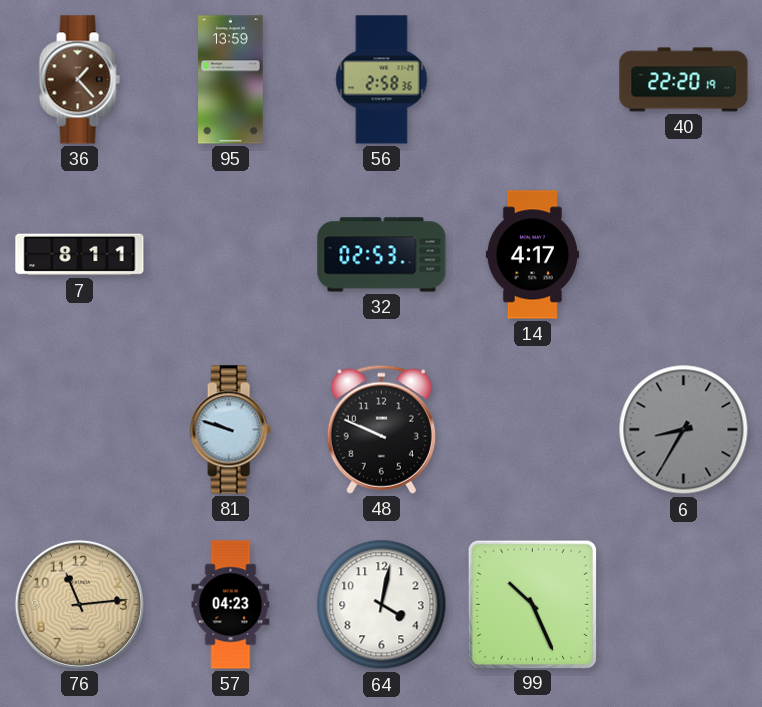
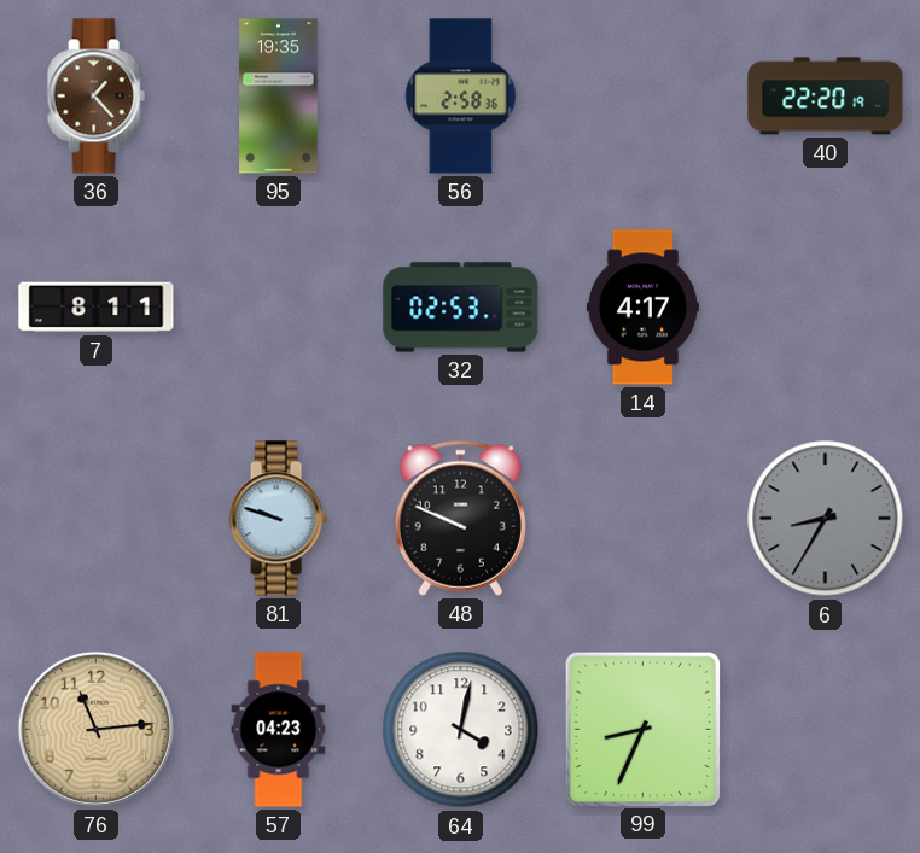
95: 13:59 -> 19:35 (279, 97)
99: 10:26 -> 8:34 (642, 729)
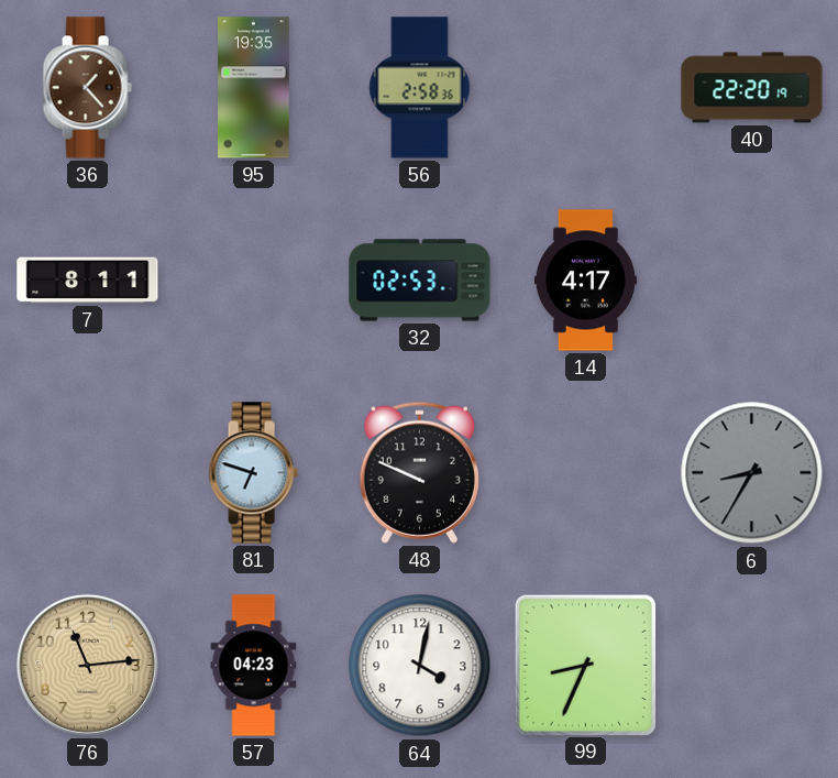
81: 9:48 -> 6:48 (253, 473)
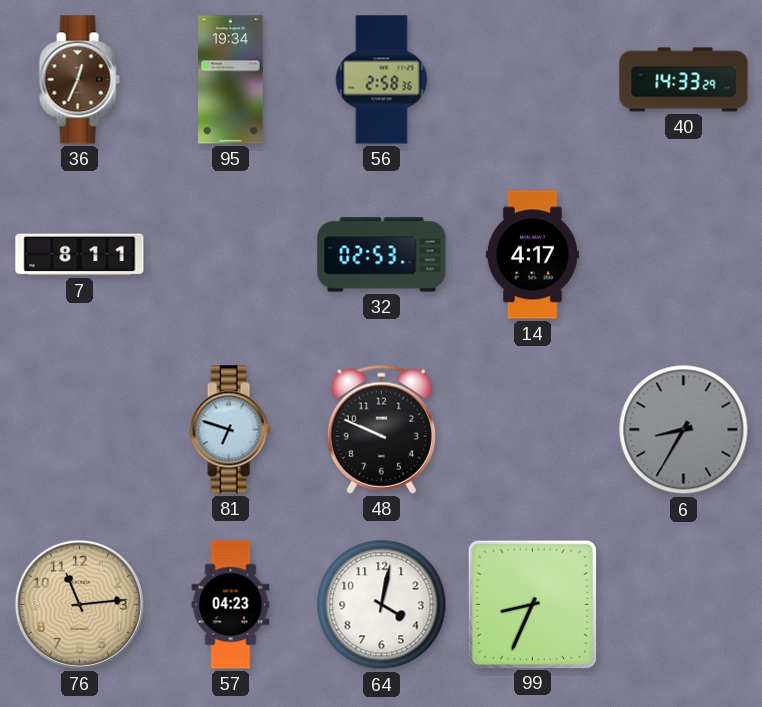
36: 1:23 -> 12:34 (79, 80)
95: 19:35 -> 19:34 (231, 80)
40: 22:20 -> 14:33 (684, 80)
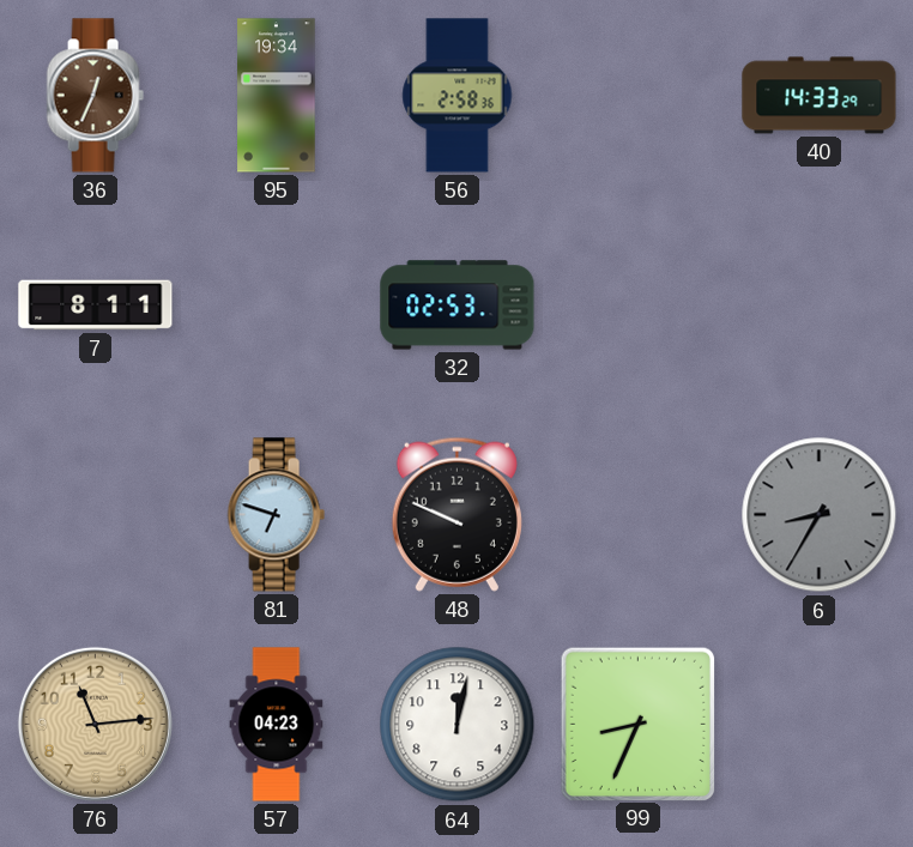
14: 4:17 -> none (532, 255)
64: 4:02 -> 12:02 (458, 725)
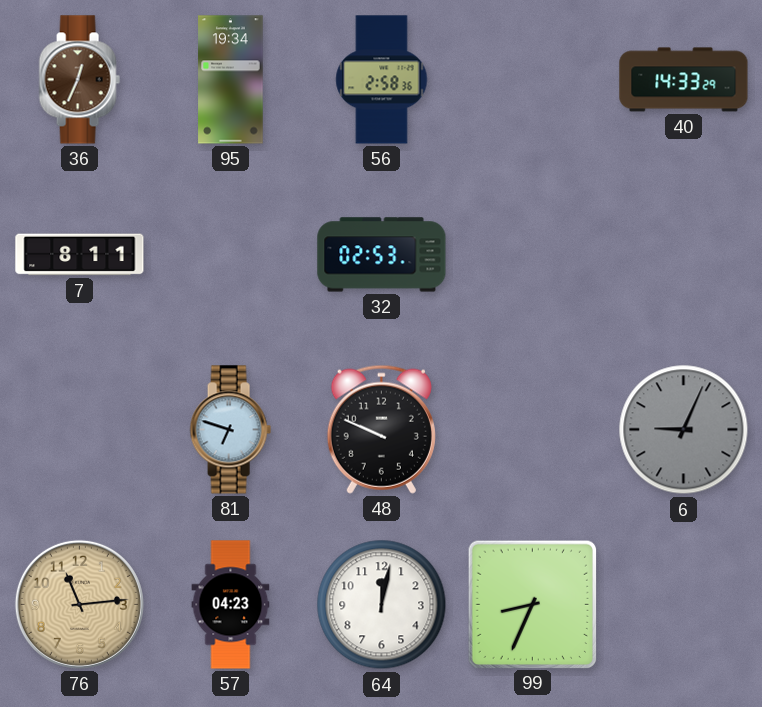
6: 8:35 -> 9:04 (684, 430)
